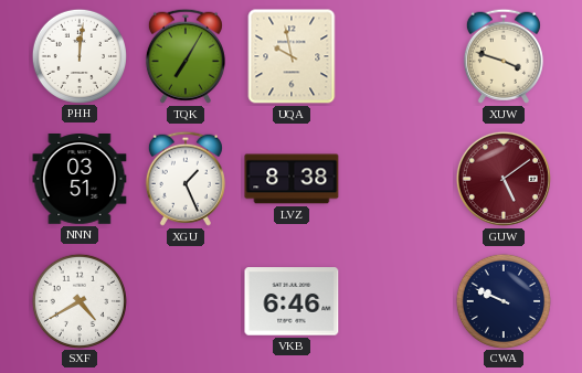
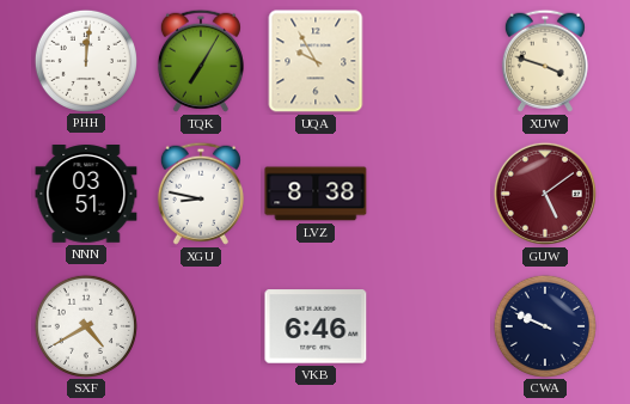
UQA: 9:58 -> 9:55 (316, 61)
XGU: 1:26 -> 8:47 (201, 194)
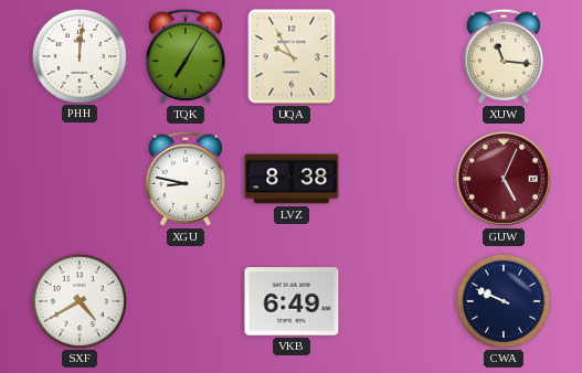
XUW: 3:48 -> 11:16 (504, 56)
NNN: 03:51 -> none (86, 195)
GUW: 5:09 -> 5:04 (504, 179)
VKB: 6:46 -> 6:49 (292, 301)
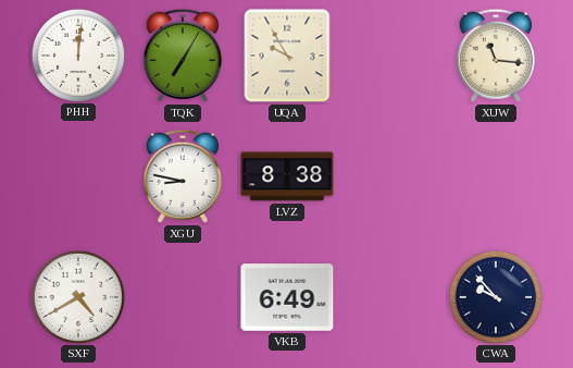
GUW: 5:04 -> none (504, 179)
CWA: 9:49 -> 9:53 (495, 296)
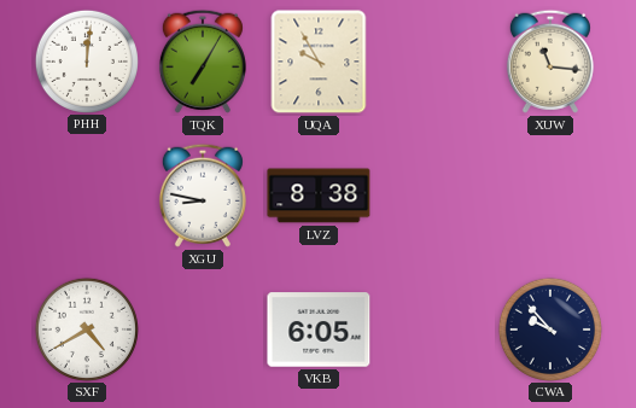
VKB: 6:49 -> 6:05 (319, 330)
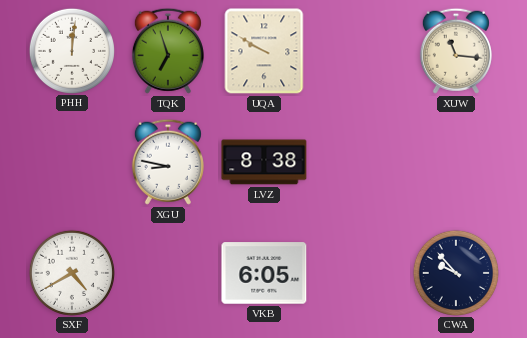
TQK: 7:05 -> 6:57 (168, 51)
UQA: 9:55 -> 9:50 (264, 51)
